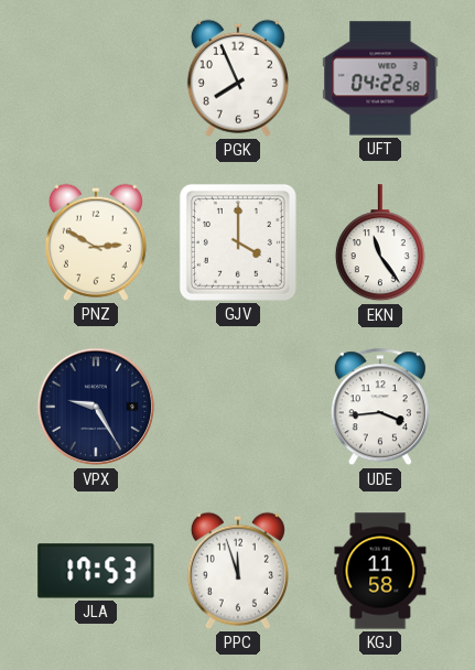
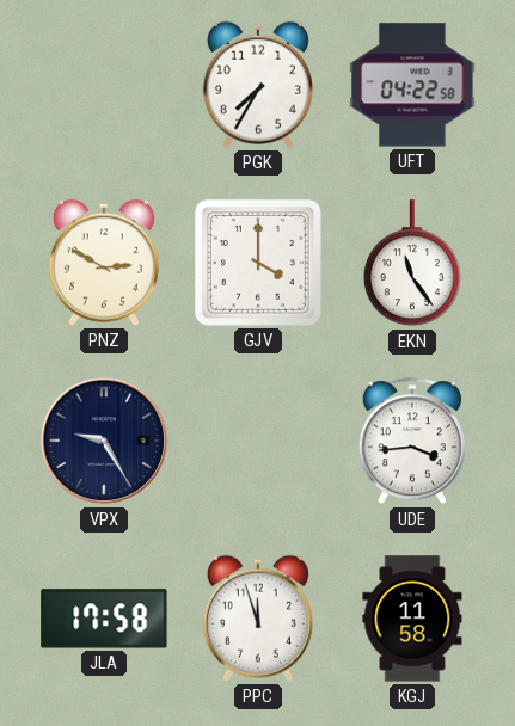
PGK: 7:56 -> 7:35 (258, 85)
JLA: 17:53 -> 17:58 (104, 619)
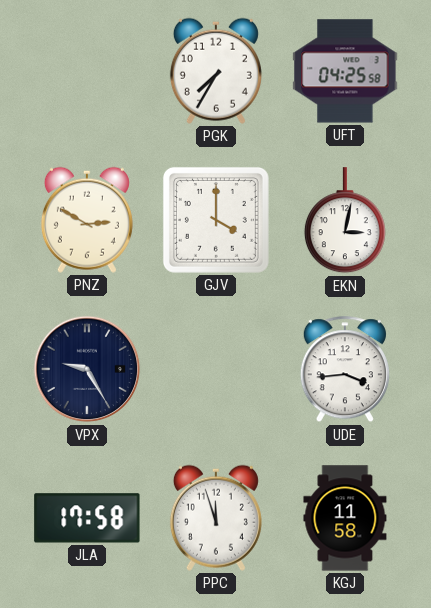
UFT: 04:22 -> 04:25 (345, 71)
EKN: 11:24 -> 3:02 (345, 221)
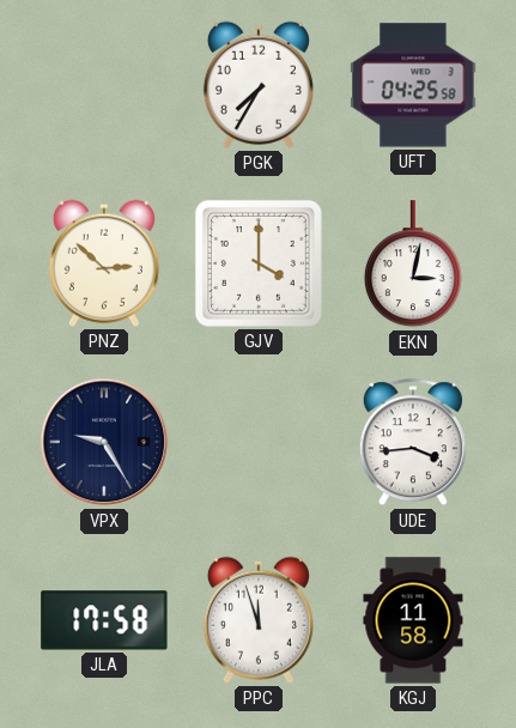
PNZ: 2:50 -> 2:52 (104, 263)
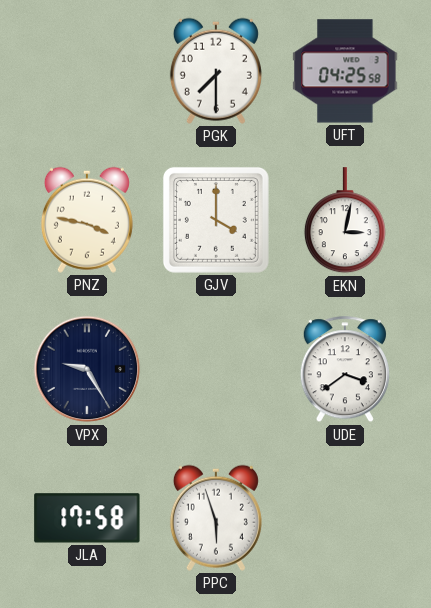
PGK: 7:35 -> 7:30 (216, 71)
PNZ: 2:52 -> 3:47 (87, 220)
UDE: 3:44 -> 3:39 (345, 370)
PPC: 11:57 -> 5:57 (216, 518)
KGJ: 11:58 -> none (413, 620)
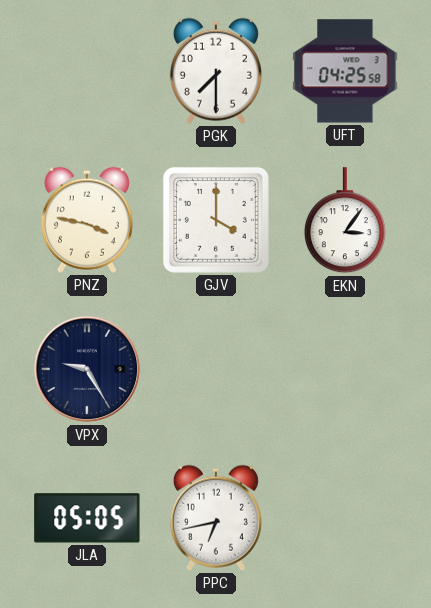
EKN: 3:02 -> 3:06 (345, 221)
UDE: 3:39 -> none (345, 370)
JLA: 17:58 -> 05:05 (87, 518)
PPC: 5:57 -> 6:43 (216, 518)
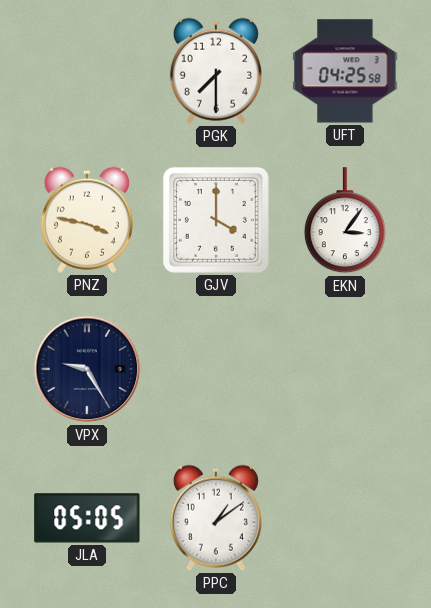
PPC: 6:43 -> 1:09 (216, 518)
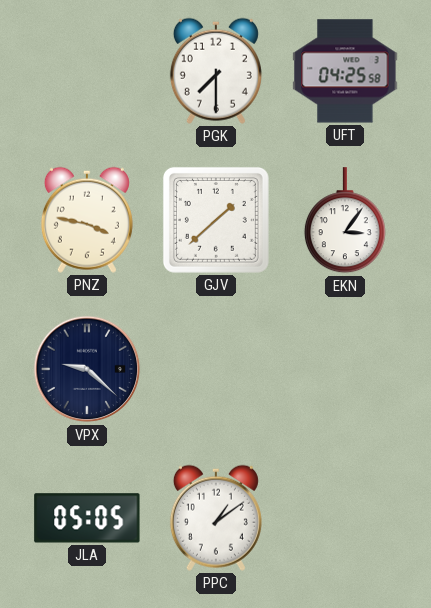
GJV: 4:00 -> 1:38 (216, 220)
VPX: 9:25 -> 9:22 (87, 369)
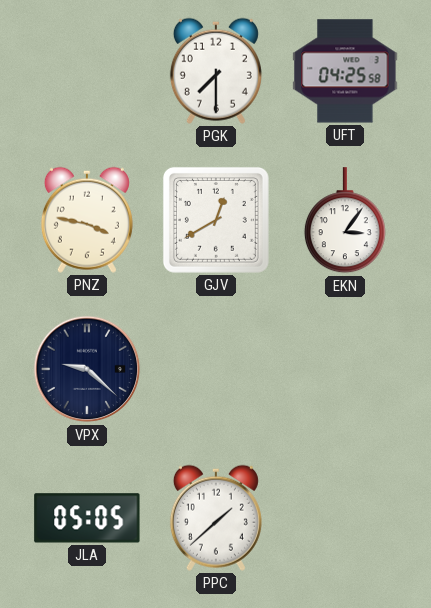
GJV: 1:38 -> 12:40 (216, 220)
PPC: 1:09 -> 1:38 (216, 518)
